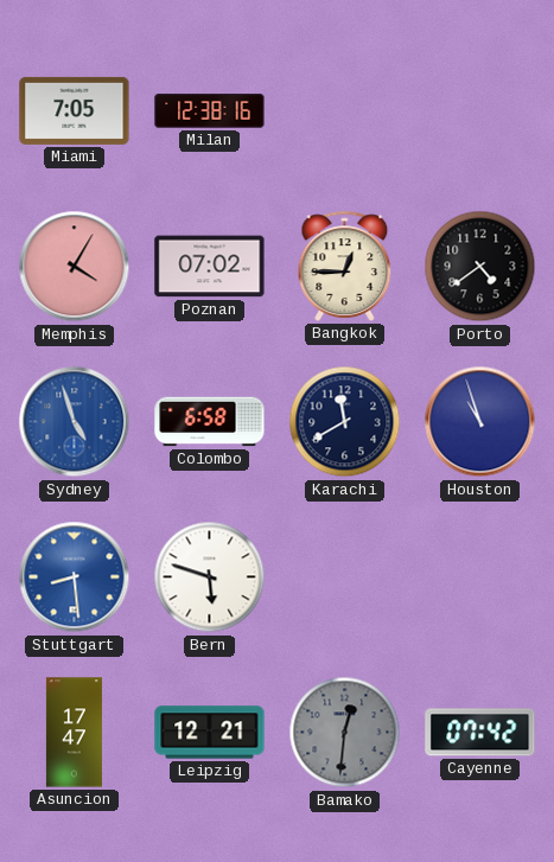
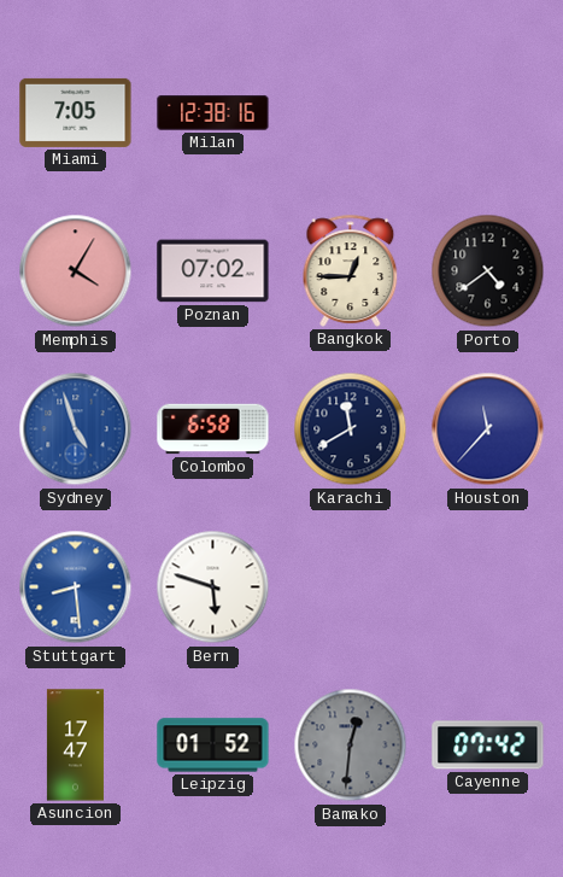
Houston: 10:57 -> 11:37 (488, 429)
Leipzig: 12:21 -> 01:52 (213, 746)
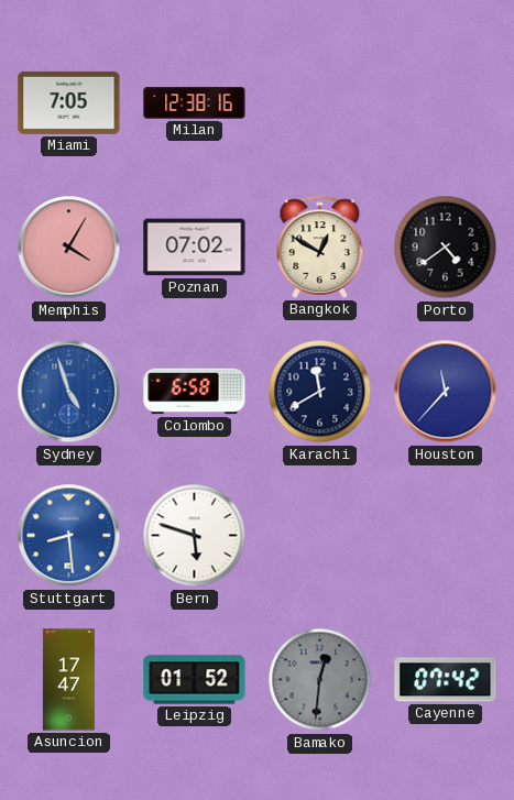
Bangkok: 12:45 -> 12:50 (320, 246)
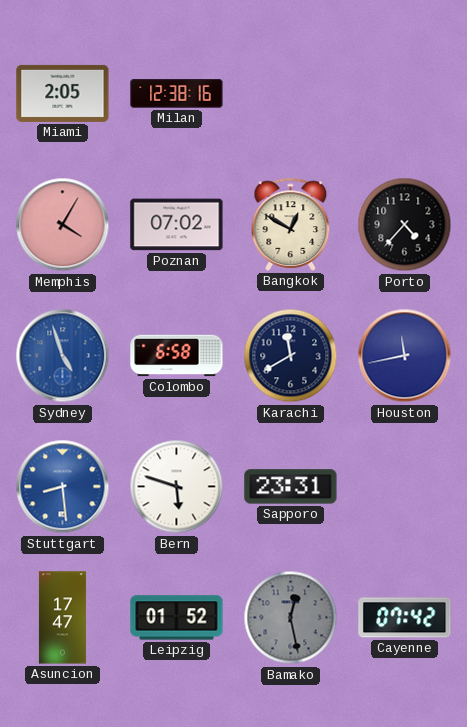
Miami: 7:05 -> 2:05 (63, 93)
Porto: 4:39 -> 4:37 (405, 225)
Houston: 11:37 -> 11:43 (405, 356)
Sapporo: none -> 23:31 (291, 487)
Bamako: 12:31 -> 12:28 (291, 618)
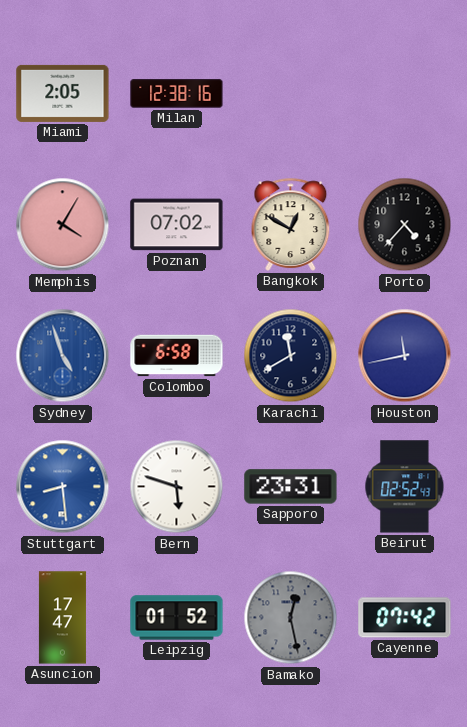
Beirut: none -> 02:52 (405, 487)
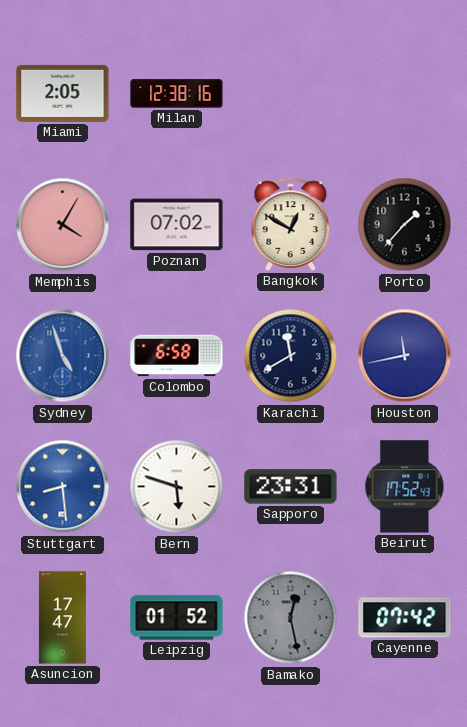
Porto: 4:37 -> 1:37 (405, 225)
Beirut: 02:52 -> 17:52 (405, 487)
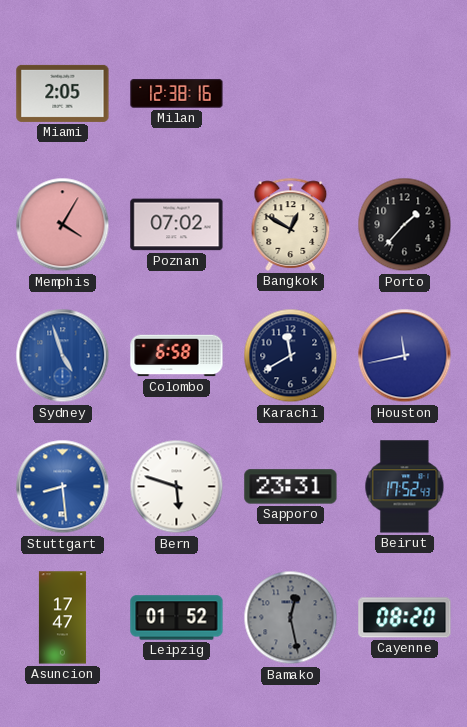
Cayenne: 07:42 -> 08:20 (405, 618)
